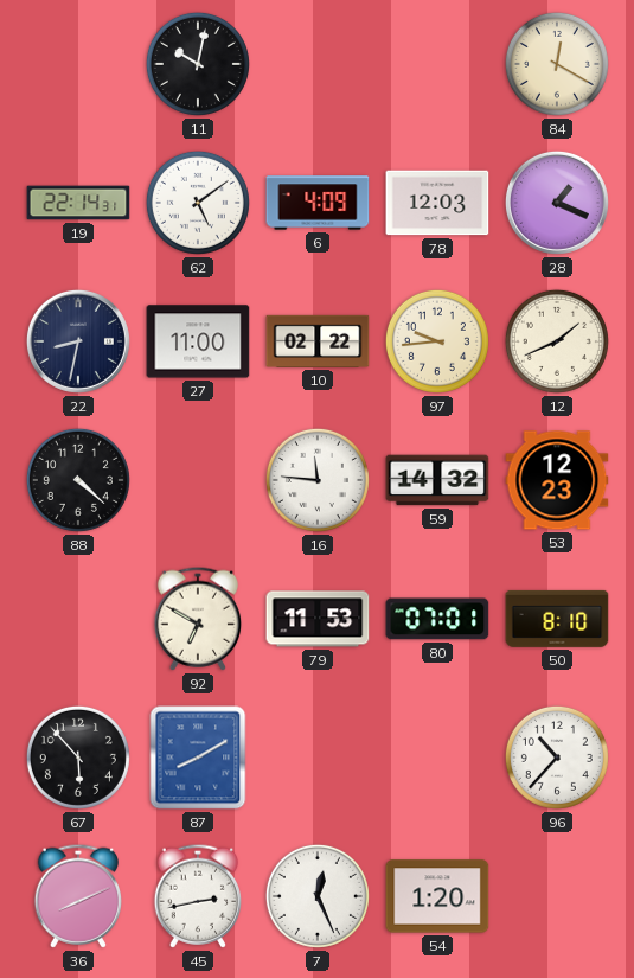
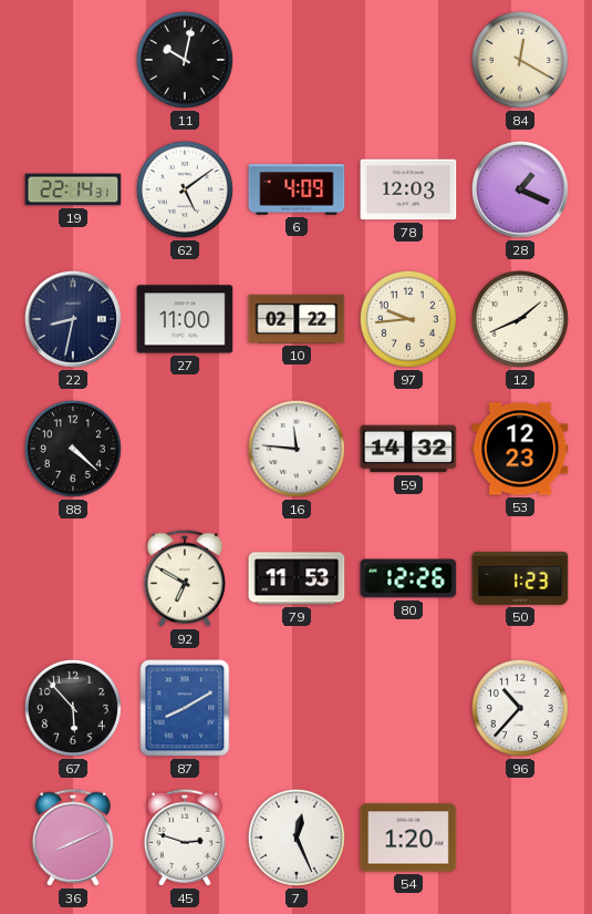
80: 07:01 -> 12:26 (408, 578)
50: 8:10 -> 1:23 (520, 578)
45: 2:43 -> 2:48 (184, 838)
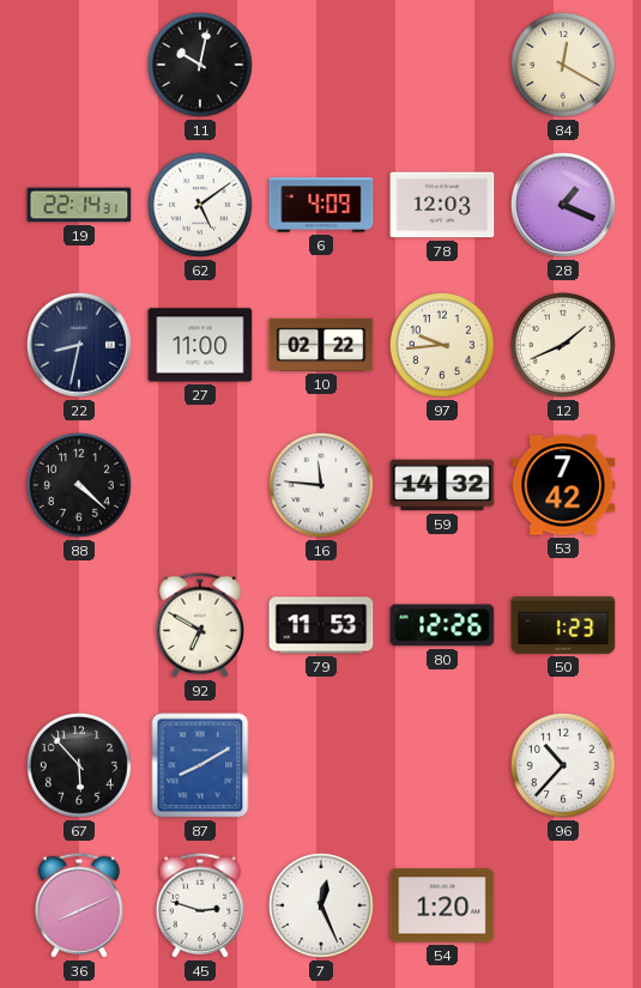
53: 12:23 -> 7:42 (563, 485)
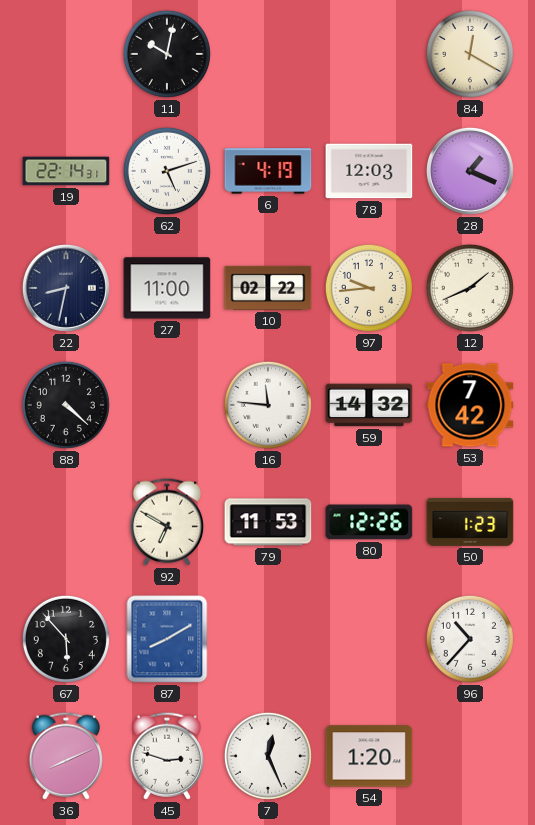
62: 5:09 -> 5:12 (167, 171)
6: 4:09 -> 4:19 (268, 171)
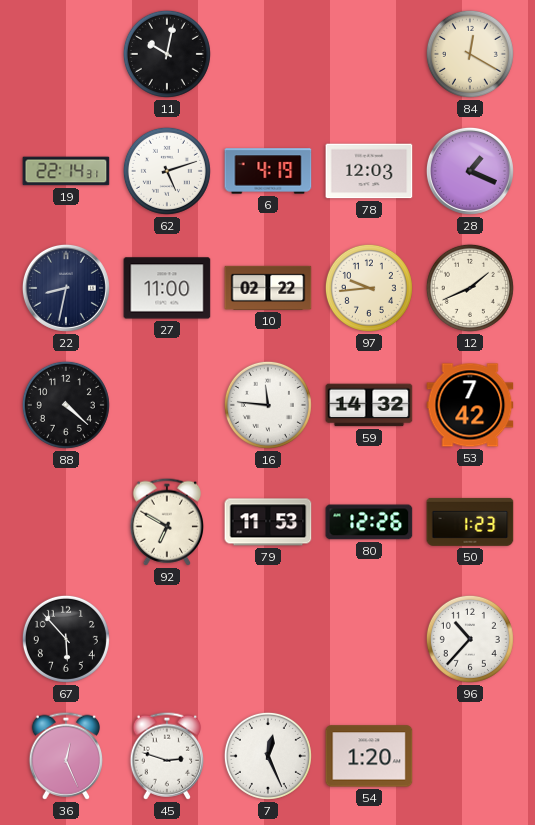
87: 8:10 -> none (167, 639)
36: 8:11 -> 12:26 (65, 756)
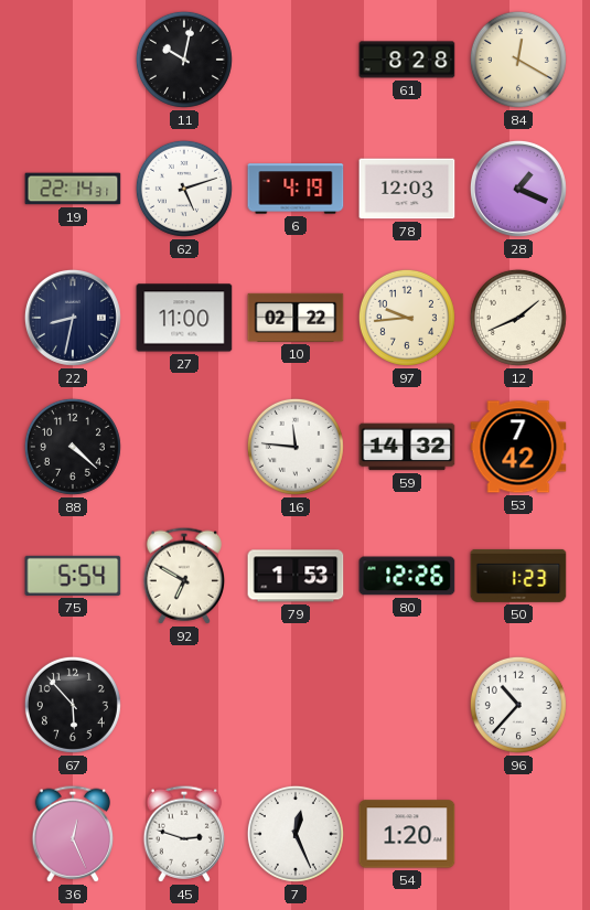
61: none -> 8:28 (407, 60)
75: none -> 5:54 (73, 576)
79: 11:53 -> 1:53 (296, 576)
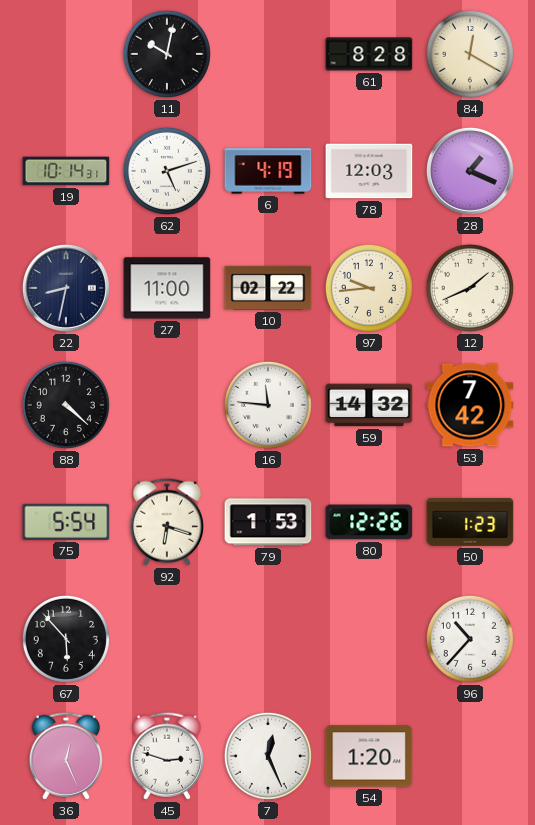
19: 22:14 -> 10:14 (66, 171)
92: 6:50 -> 6:18 (166, 522)
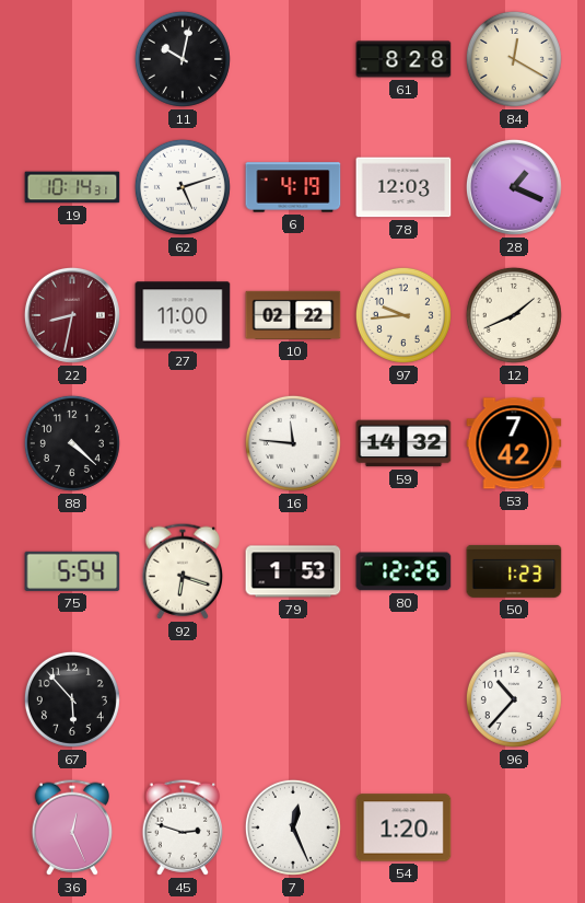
22 dial: navy -> burgundy (72, 315)
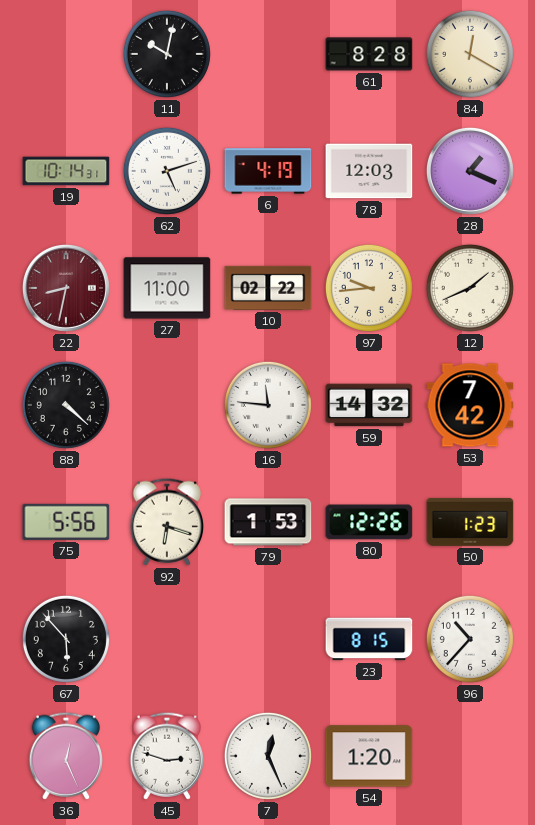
75: 5:54 -> 5:56 (66, 522)
23: none -> 8:15 (369, 639)
